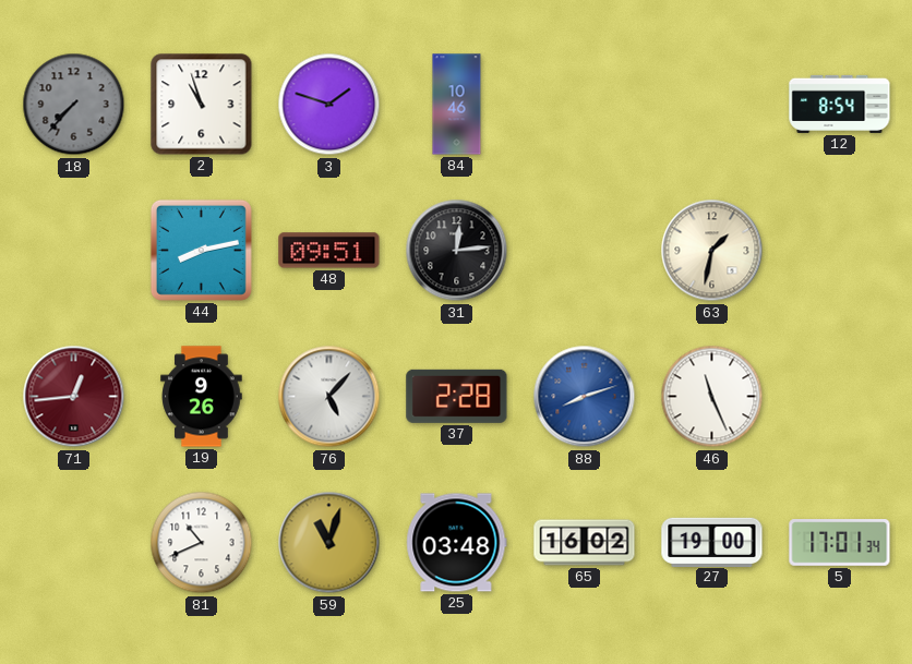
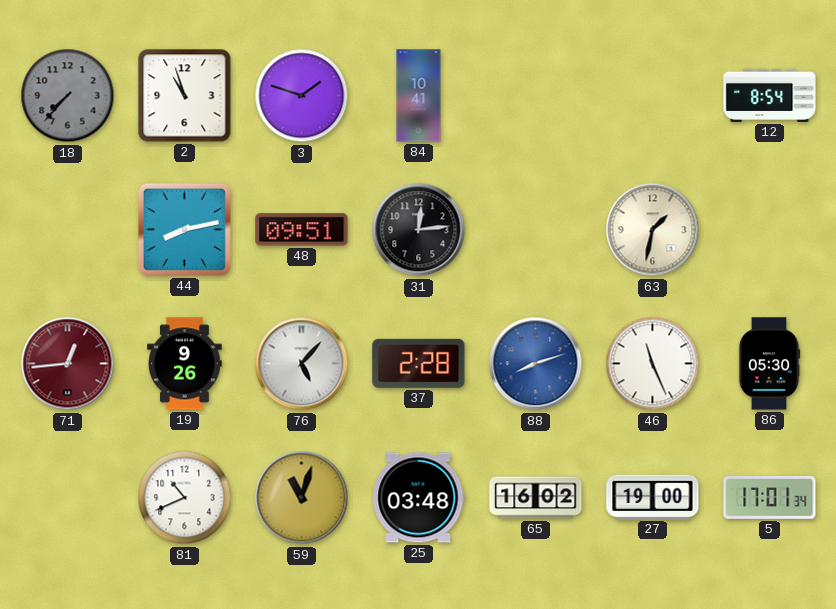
84: 10:46 -> 10:41 (419, 96)
86: none -> 05:30 (769, 364)
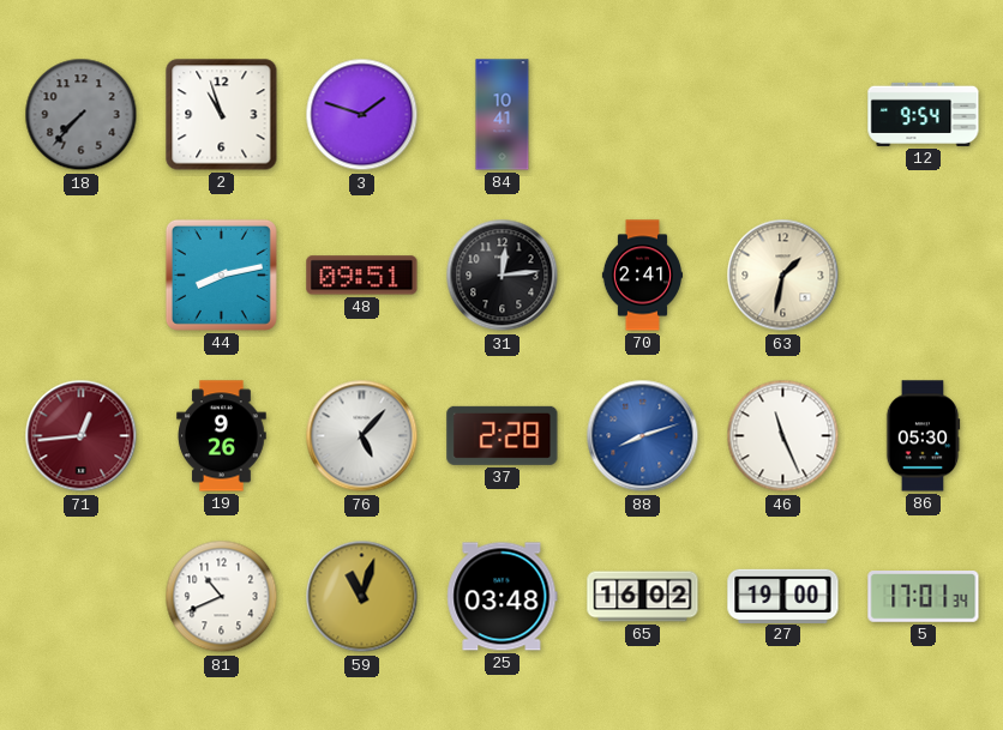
12: 8:54 -> 9:54 (924, 114)
70: none -> 2:41 (642, 276)
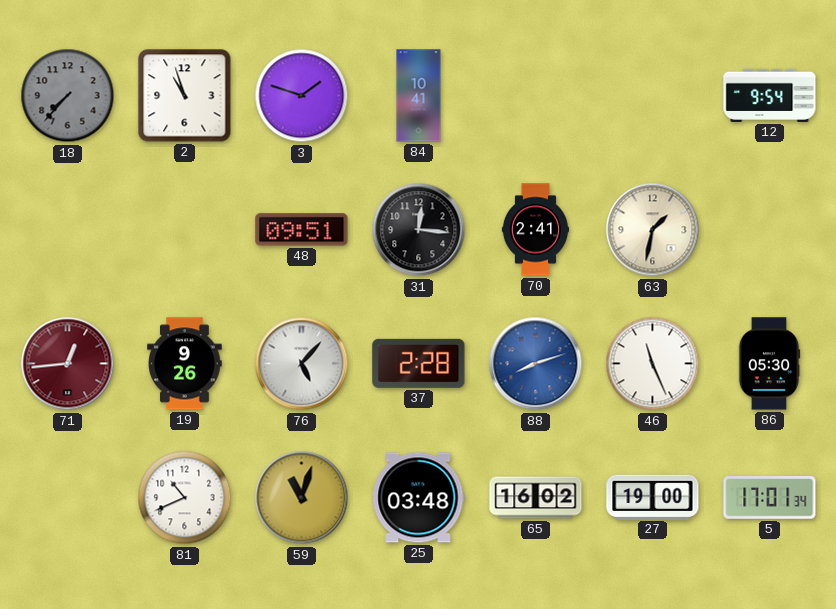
44: 8:13 -> none (221, 274)
31: 12:14 -> 12:16 (419, 230)
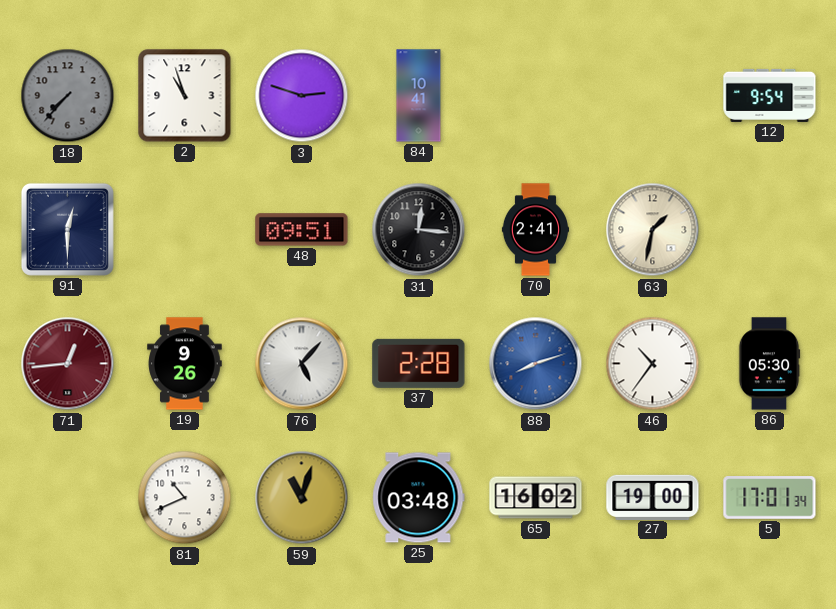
3: 1:48 -> 2:48 (302, 96)
91: none -> 12:30 (67, 229)
46: 11:26 -> 10:36 (653, 364)
